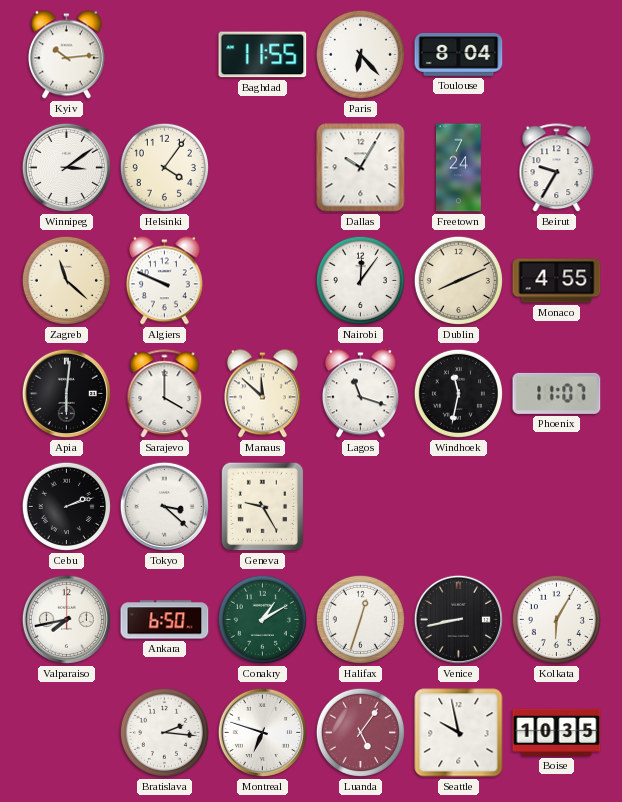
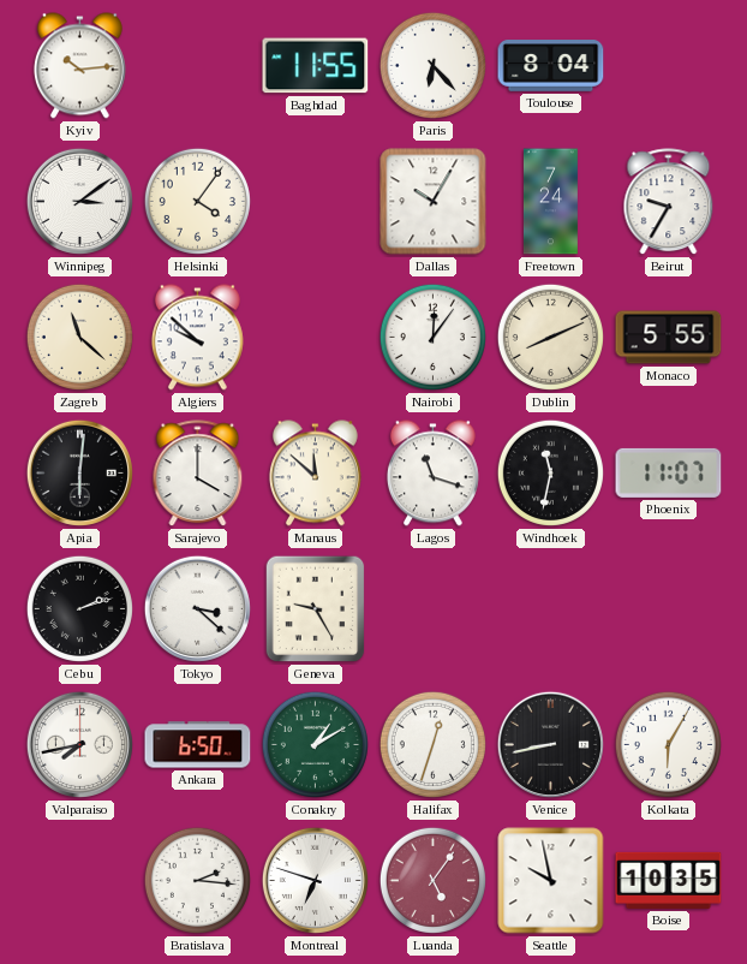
Algiers: 9:49 -> 9:52 (197, 338)
Monaco: 4:55 -> 5:55 (669, 338)
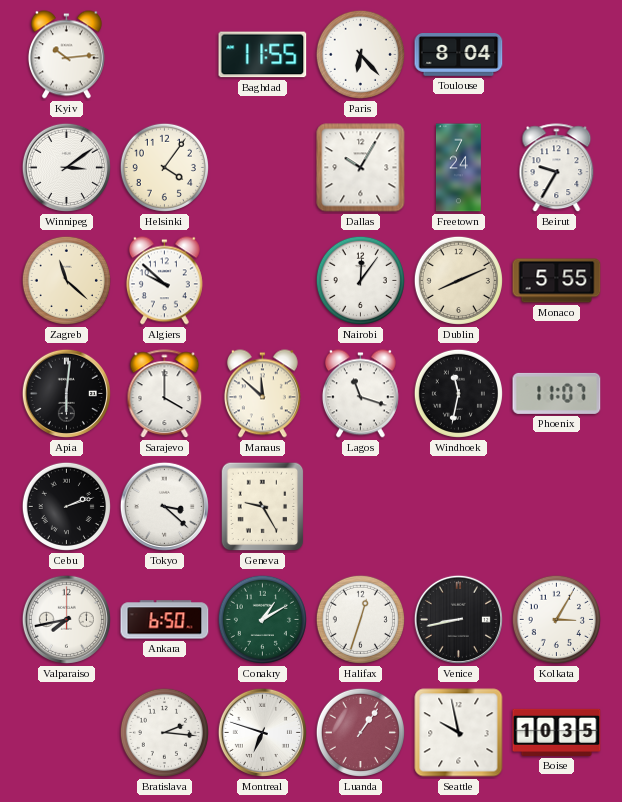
Kolkata: 6:05 -> 3:05 (556, 619)
Luanda: 5:06 -> 1:06 (360, 732)
